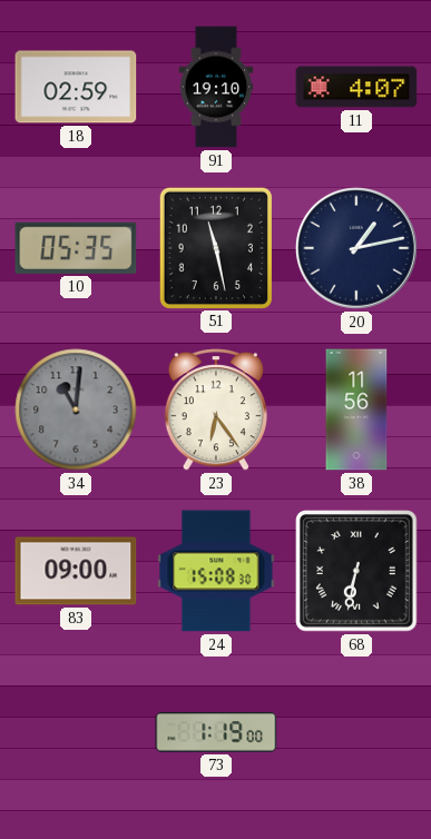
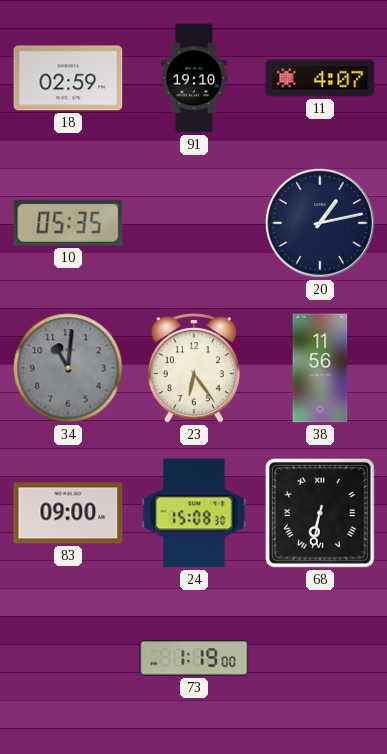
51: 11:28 -> none (215, 247)
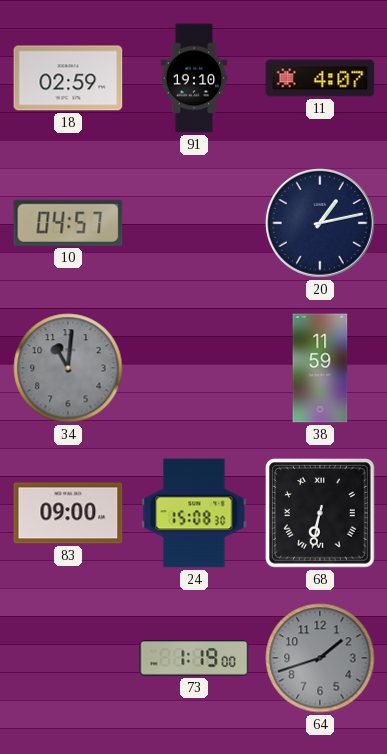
10: 05:35 -> 04:57 (68, 223)
23: 6:24 -> none (194, 368)
38: 11:56 -> 11:59 (320, 368)
64: none -> 1:42 (320, 658)
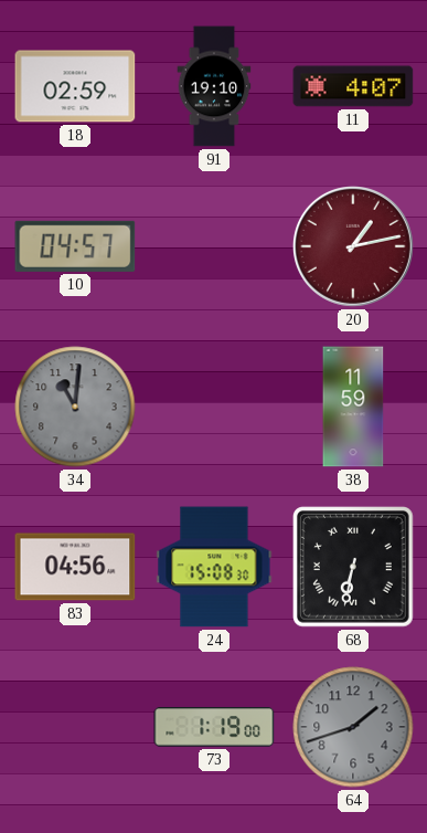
20 dial: navy -> burgundy (353, 246)
83: 09:00 -> 04:56 (75, 567)
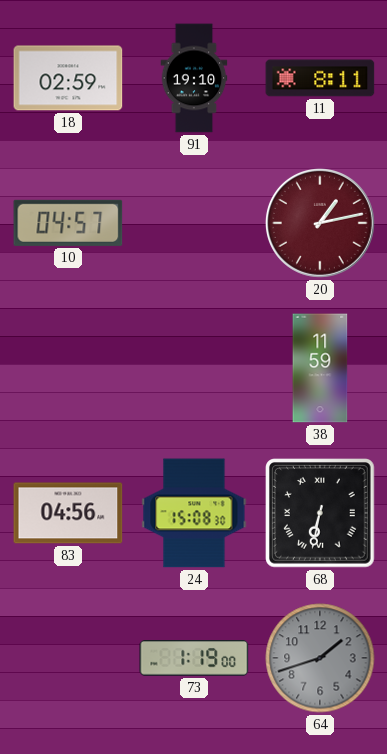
11: 4:07 -> 8:11 (320, 78)
34: 11:01 -> none (75, 407)
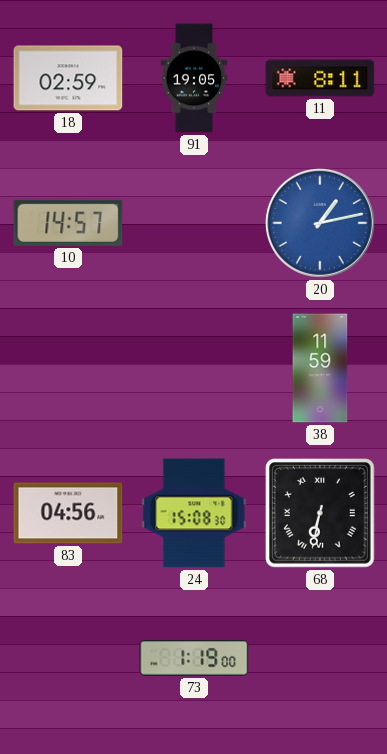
91: 19:10 -> 19:05 (194, 78)
10: 04:57 -> 14:57 (68, 223)
20 dial: burgundy -> blue (320, 223)
64: 1:42 -> none (320, 658)
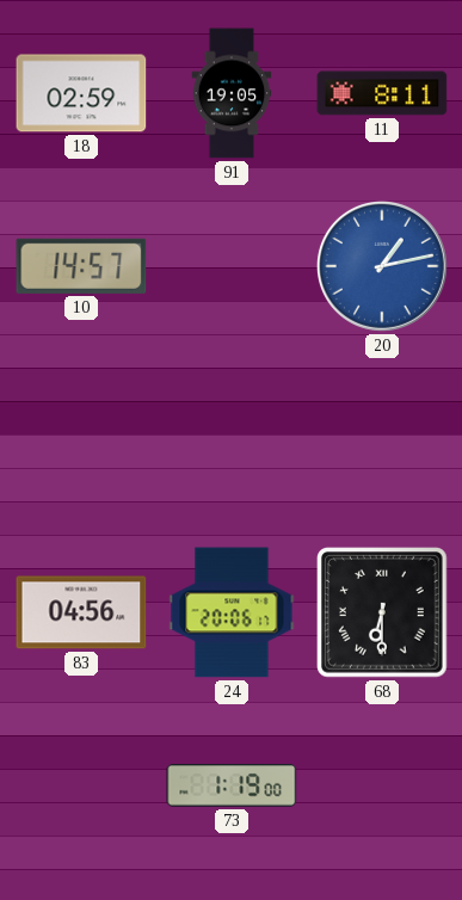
38: 11:59 -> none (320, 368)
24: 15:08 -> 20:06 (232, 612)
68: 6:32 -> 6:30 (382, 612)
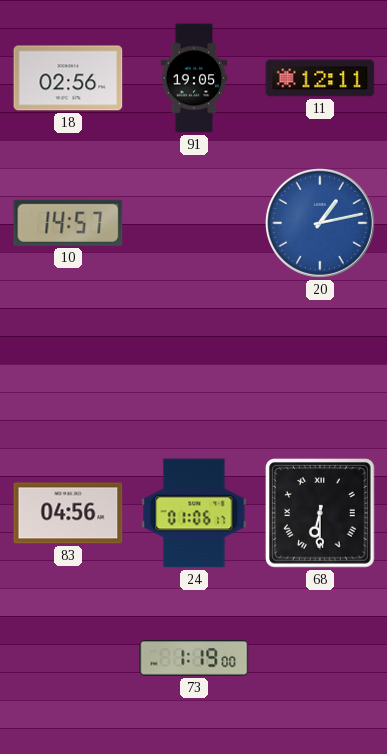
18: 02:59 -> 02:56 (68, 78)
11: 8:11 -> 12:11 (320, 78)
24: 20:06 -> 01:06 (194, 513)
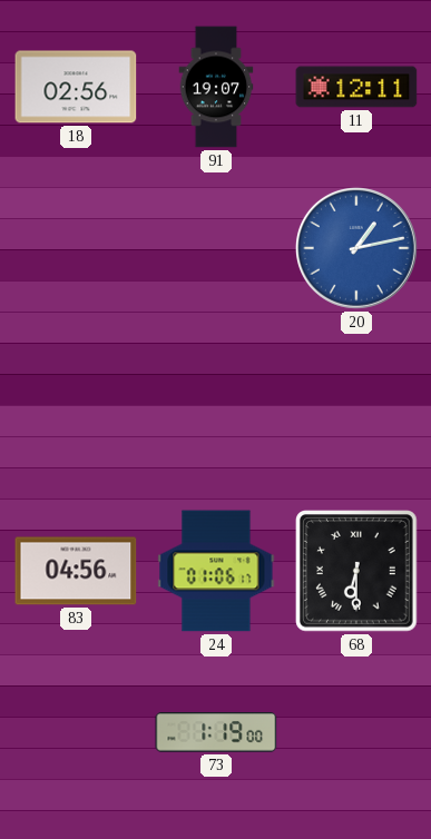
91: 19:05 -> 19:07 (216, 87)
10: 14:57 -> none (68, 223)
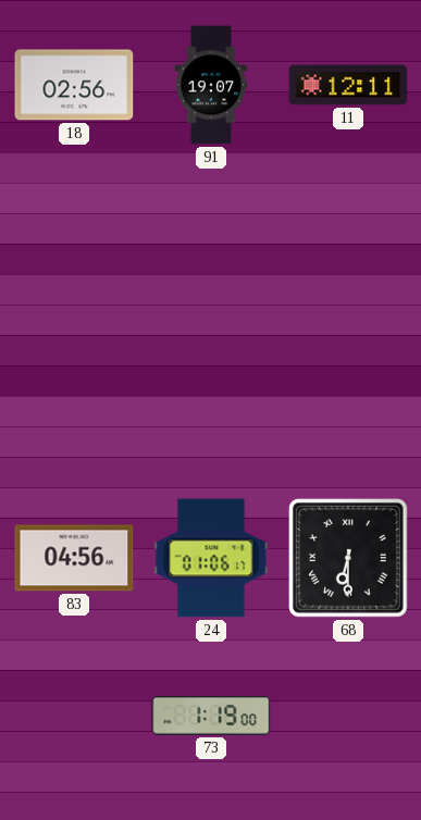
20: 1:13 -> none (356, 248)
